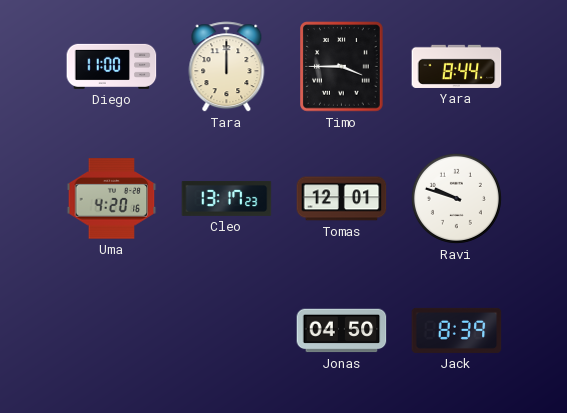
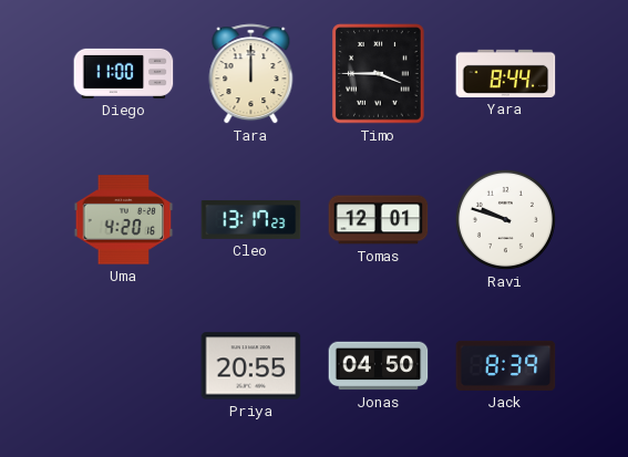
Priya: none -> 20:55 (251, 366)
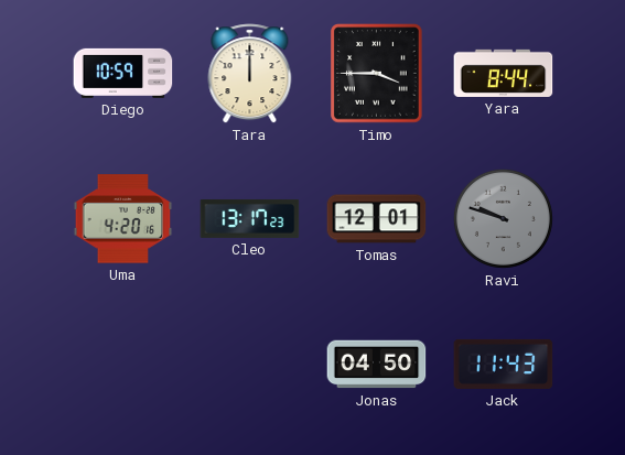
Diego: 11:00 -> 10:59 (123, 73)
Ravi dial: white -> grey (503, 218)
Priya: 20:55 -> none (251, 366)
Jack: 8:39 -> 11:43 (504, 364)
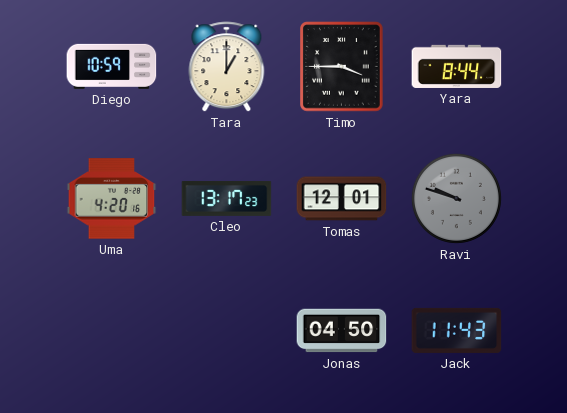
Tara: 12:00 -> 1:00 (227, 67)
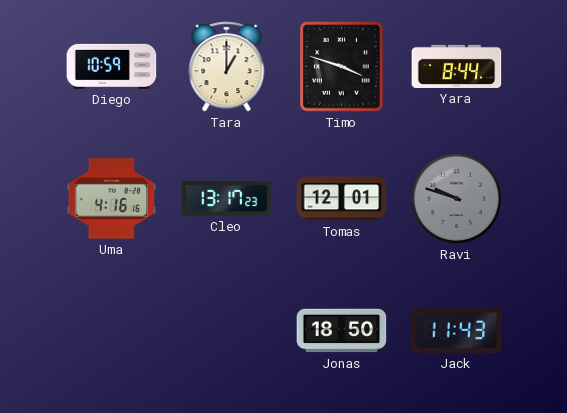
Timo: 3:45 -> 3:48 (342, 67)
Uma: 4:20 -> 4:16 (112, 199)
Jonas: 04:50 -> 18:50 (342, 331)
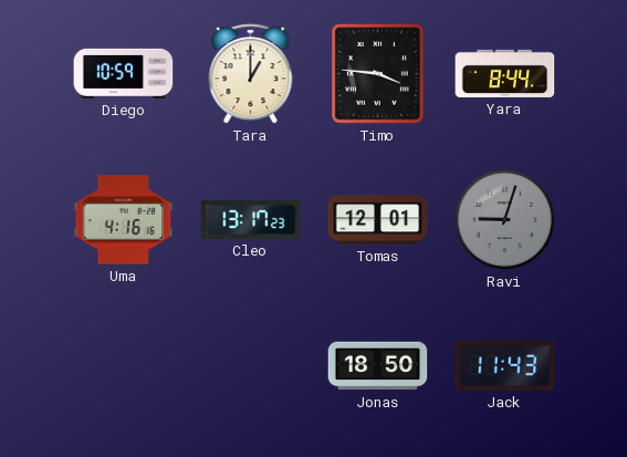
Timo: 3:48 -> 3:46 (378, 74)
Ravi: 9:48 -> 9:03 (504, 219)
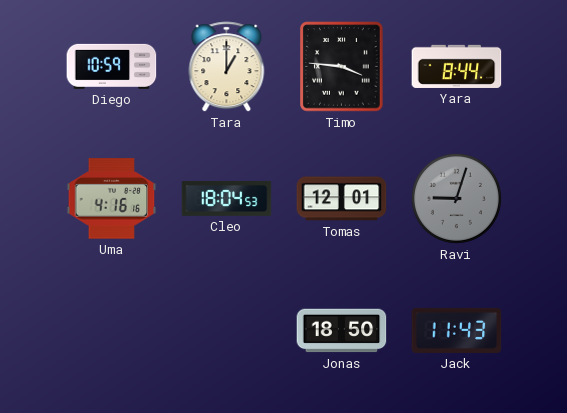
Cleo: 13:17 -> 18:04 (227, 198)
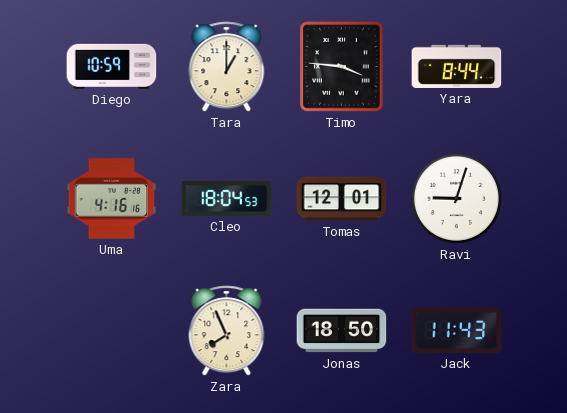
Ravi dial: grey -> white (456, 198)
Zara: none -> 7:56 (227, 331)
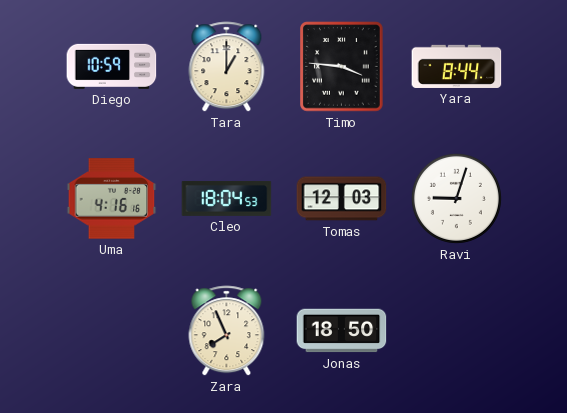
Tomas: 12:01 -> 12:03 (342, 199)
Jack: 11:43 -> none (457, 330)
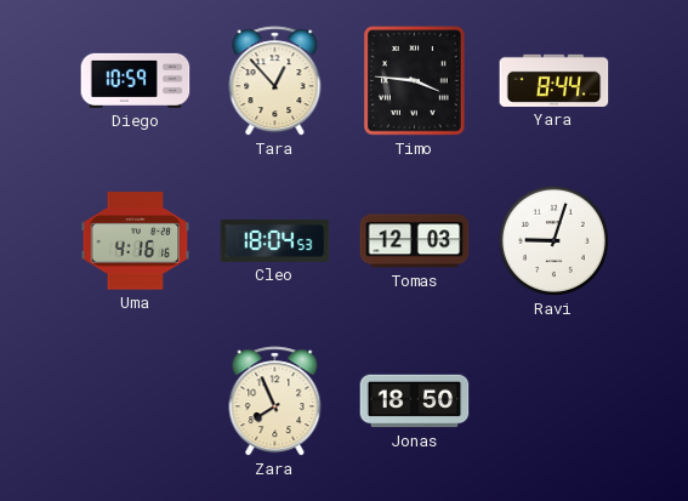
Tara: 1:00 -> 12:53 (275, 81)
